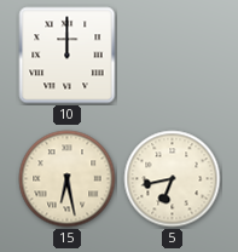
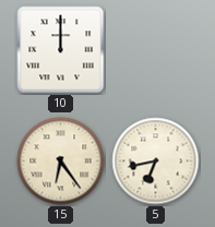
15: 6:28 -> 6:24 (61, 162)
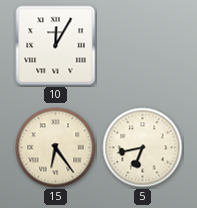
10: 12:00 -> 12:05 (56, 46)
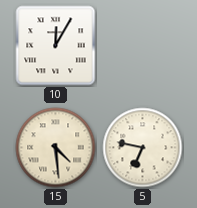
15: 6:24 -> 4:29 (56, 148)
5: 6:43 -> 6:47 (143, 148)
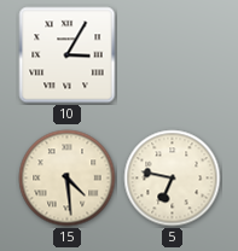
10: 12:05 -> 3:05 (68, 56)
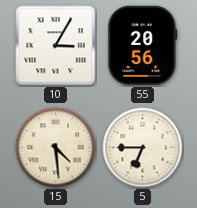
55: none -> 20:56 (143, 46)
5: 6:47 -> 6:45 (143, 148)
